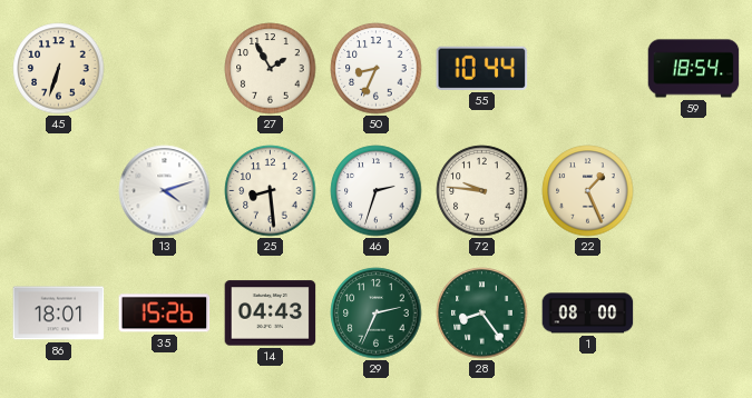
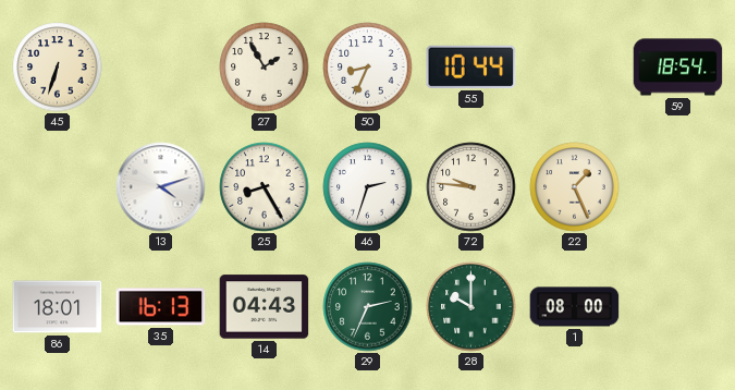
25: 8:29 -> 8:25 (265, 187)
35: 15:26 -> 16:13 (161, 307)
28: 8:24 -> 10:00 (471, 307)
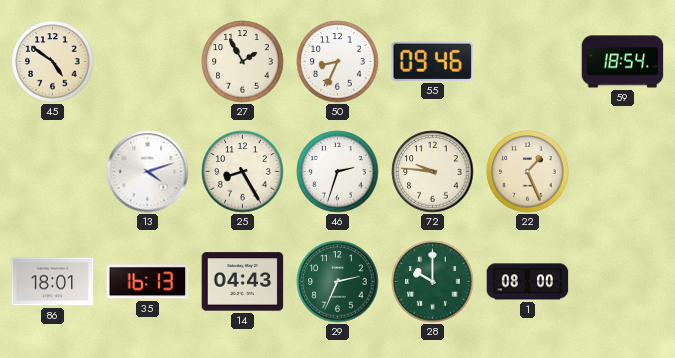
45: 6:33 -> 4:51 (53, 62)
55: 10:44 -> 09:46 (433, 61)
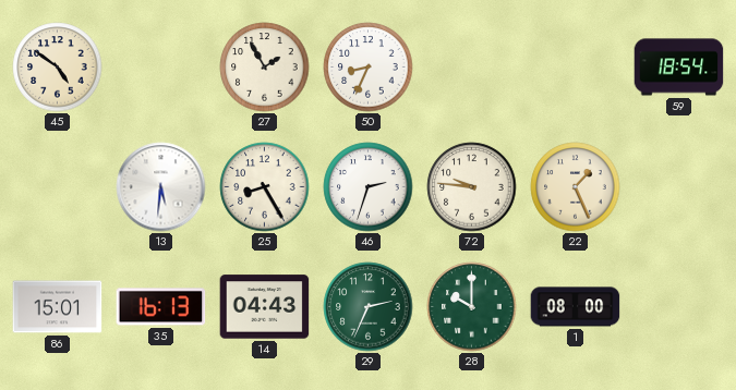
55: 09:46 -> none (433, 61)
13: 4:12 -> 5:31 (161, 187)
86: 18:01 -> 15:01 (58, 307)
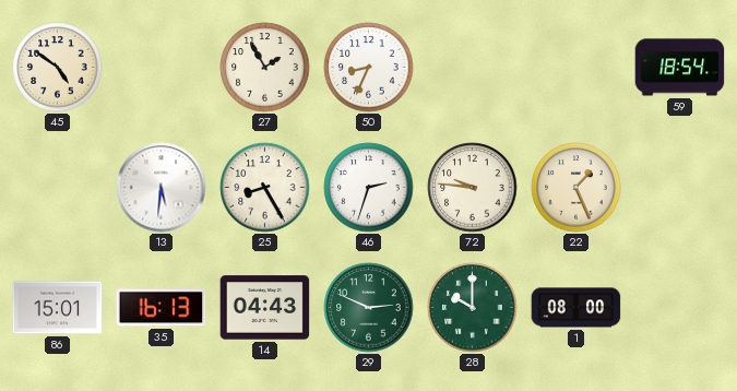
29: 2:34 -> 2:49 (369, 308)
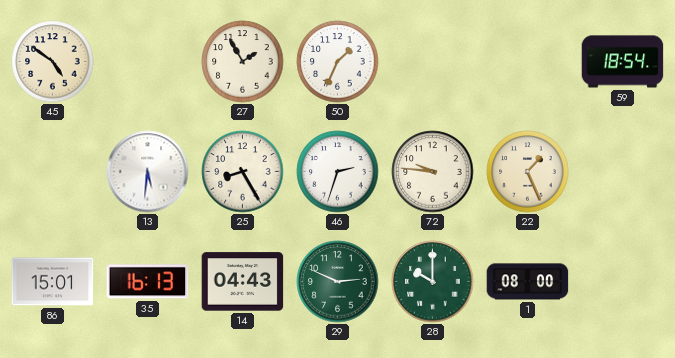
50: 8:34 -> 1:34 (338, 62)
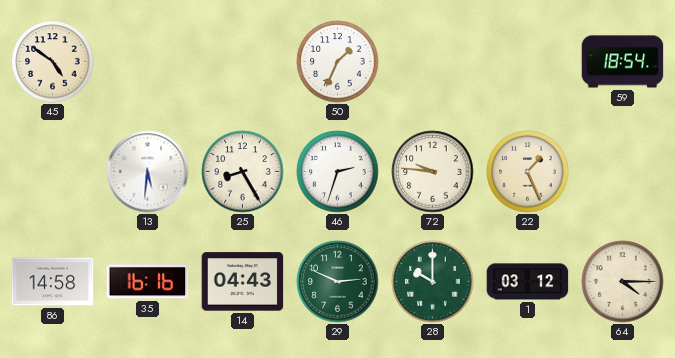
27: 1:55 -> none (243, 62)
86: 15:01 -> 14:58 (53, 282)
35: 16:13 -> 16:16 (148, 282)
1: 08:00 -> 03:12 (528, 282)
64: none -> 4:15 (623, 282)
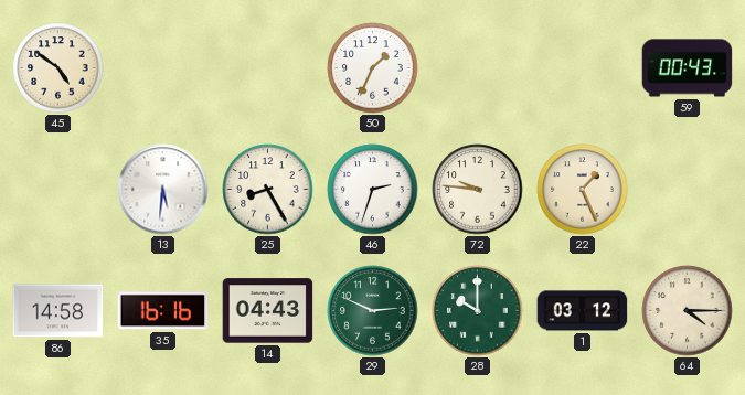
59: 18:54 -> 00:43 (688, 68)
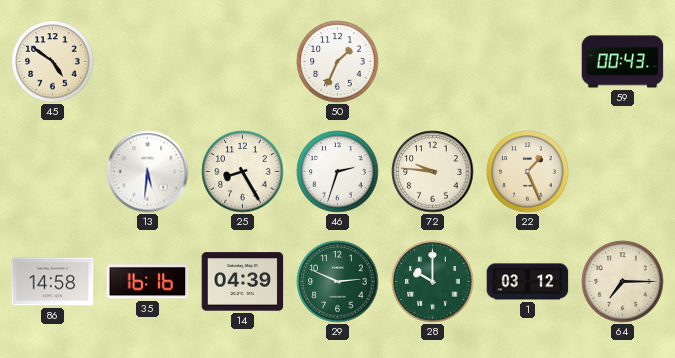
14: 04:43 -> 04:39 (243, 282)
64: 4:15 -> 7:15 (623, 282)
